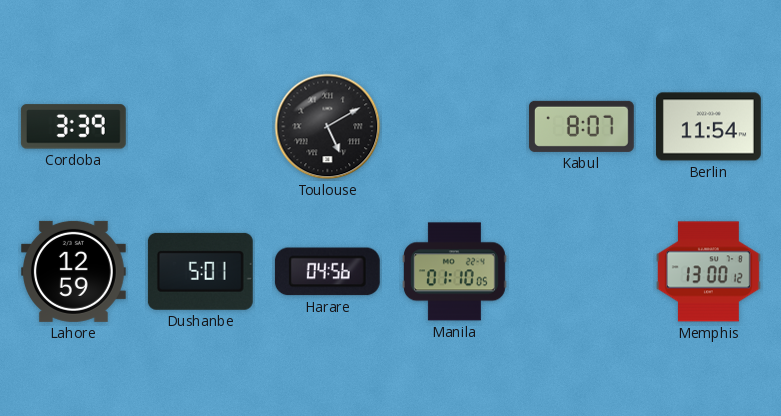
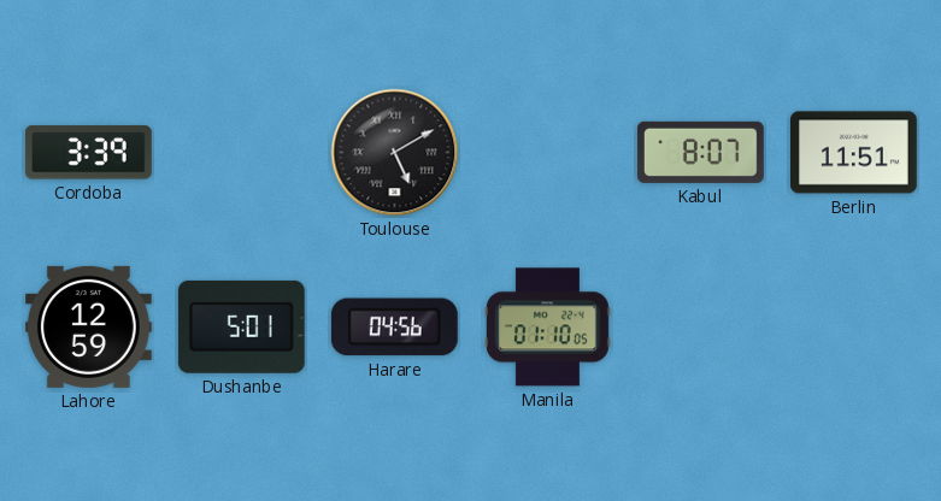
Berlin: 11:54 -> 11:51 (853, 153)
Memphis: 13:00 -> none (708, 272)
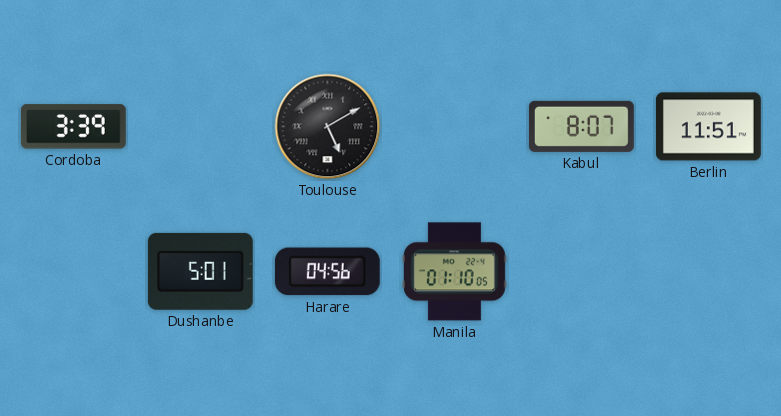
Lahore: 12:59 -> none (88, 326)
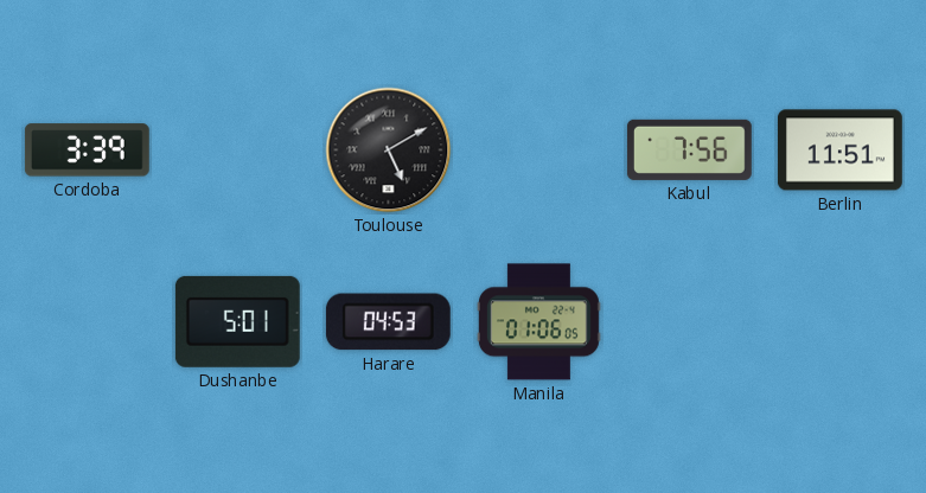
Kabul: 8:07 -> 7:56 (689, 149)
Harare: 04:56 -> 04:53 (388, 322)
Manila: 01:10 -> 01:06 (538, 322)
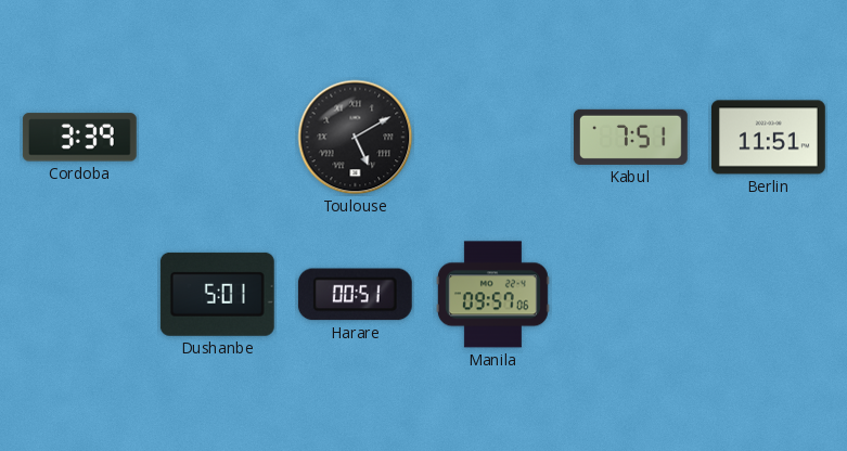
Kabul: 7:56 -> 7:51 (630, 137)
Harare: 04:53 -> 00:51 (355, 295)
Manila: 01:06 -> 09:57 (492, 295)
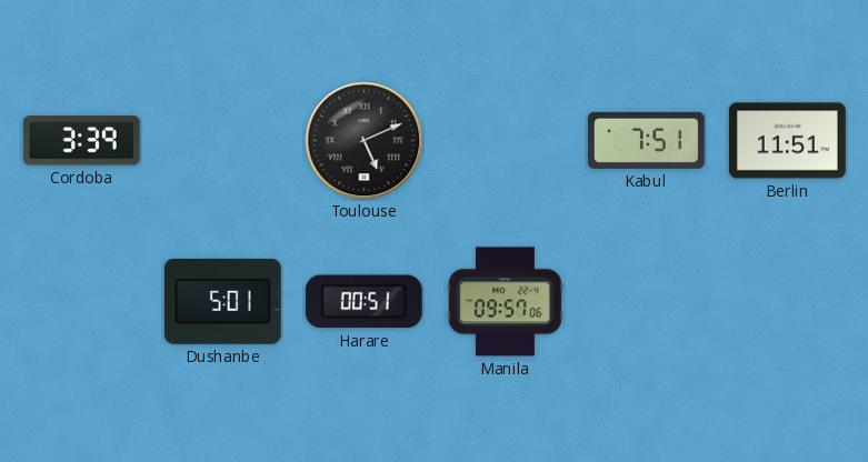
Toulouse: 5:10 -> 5:11 (365, 141)
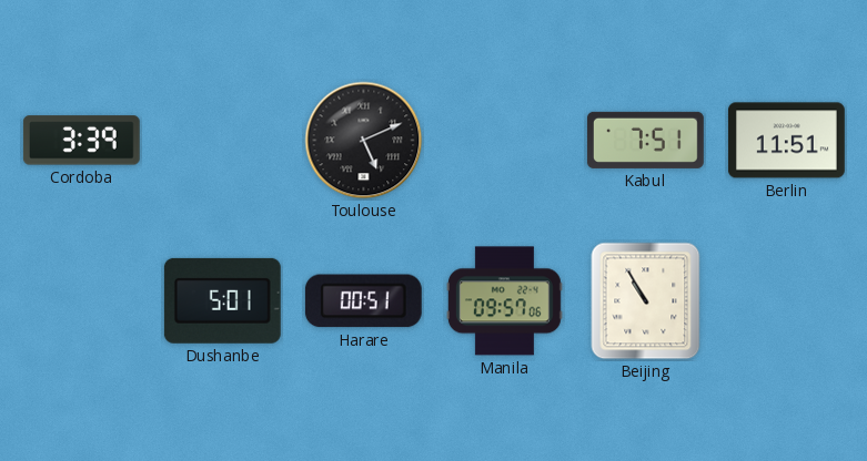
Beijing: none -> 10:55 (646, 301)
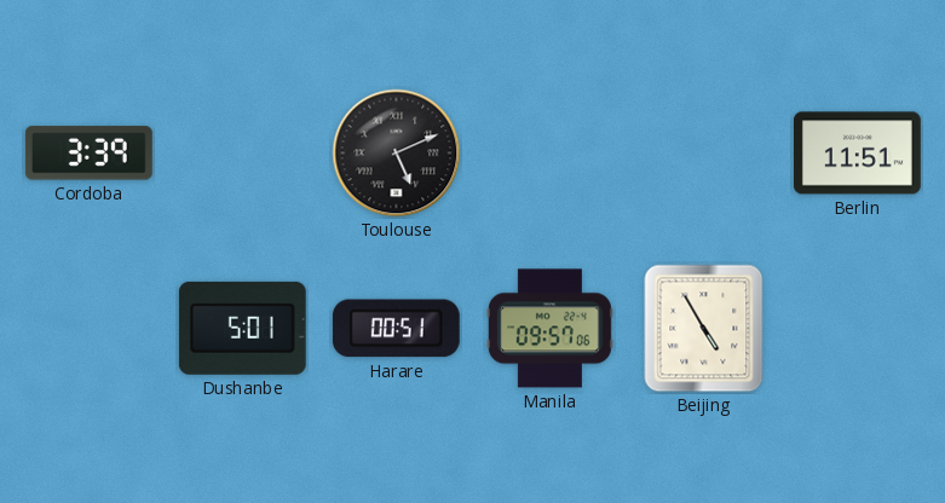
Kabul: 7:51 -> none (645, 140)
Beijing: 10:55 -> 4:55 (704, 329)
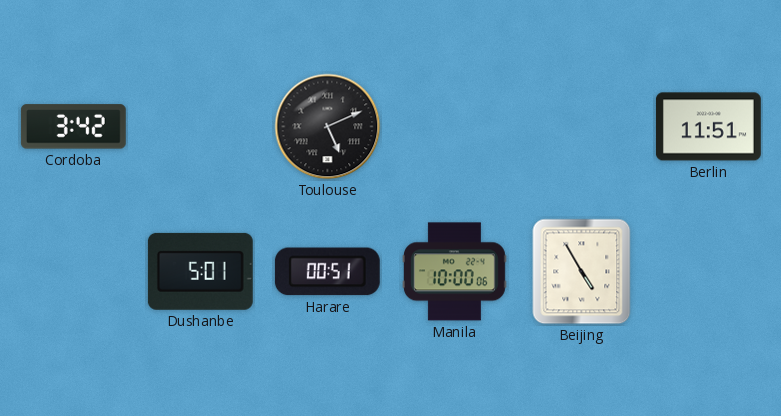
Cordoba: 3:39 -> 3:42 (73, 127)
Manila: 09:57 -> 10:00 (454, 272)
